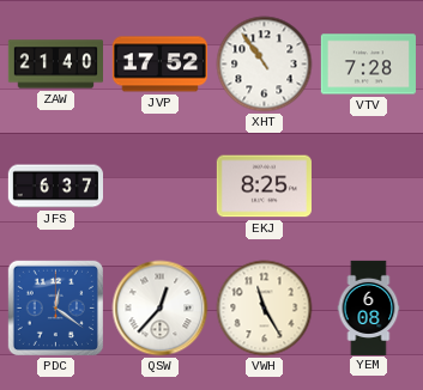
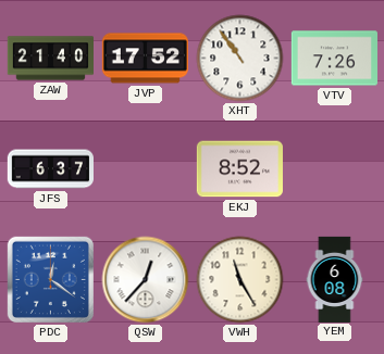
VTV: 7:28 -> 7:26 (334, 59)
EKJ: 8:25 -> 8:52 (239, 169)
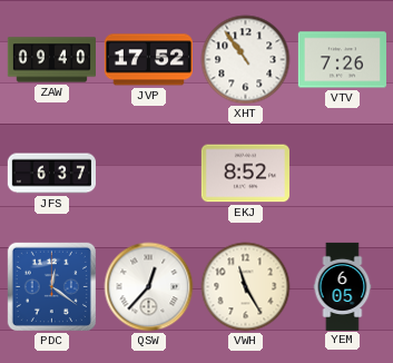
ZAW: 21:40 -> 09:40 (51, 60)
YEM: 6:08 -> 6:05 (343, 286)
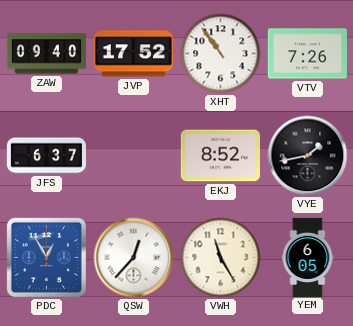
VYE: none -> 1:43 (308, 156)
PDC: 12:21 -> 12:55 (46, 257)
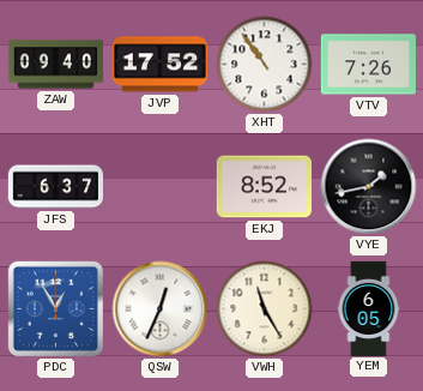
QSW: 12:37 -> 12:34 (161, 309)
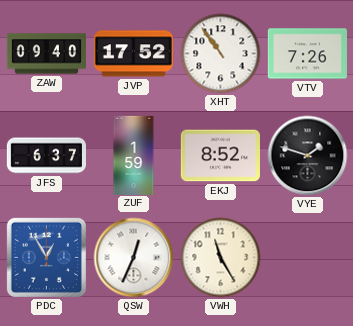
ZUF: none -> 1:59 (134, 155)
VYE: 1:43 -> 1:48 (308, 156)
YEM: 6:05 -> none (369, 308)
